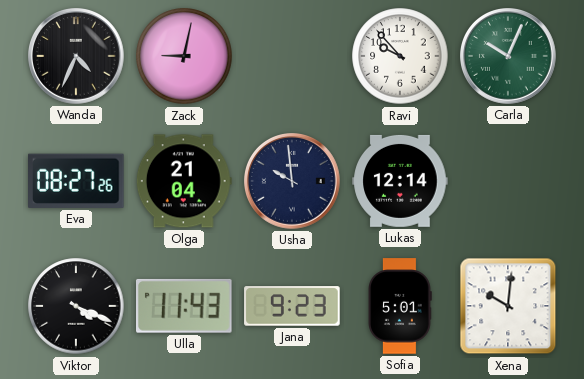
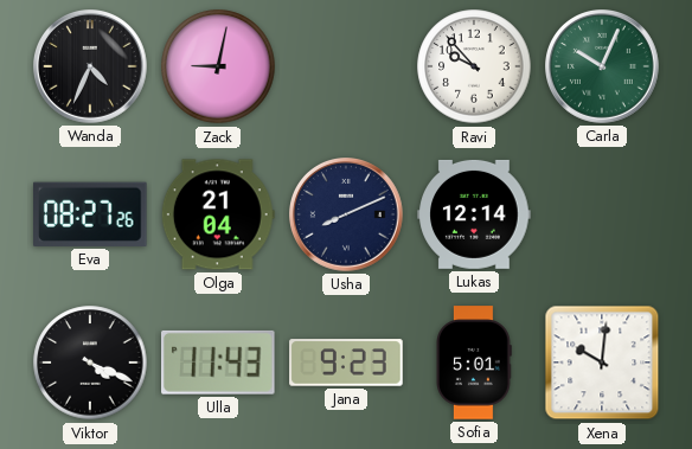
Usha: 9:59 -> 8:11 (347, 216)
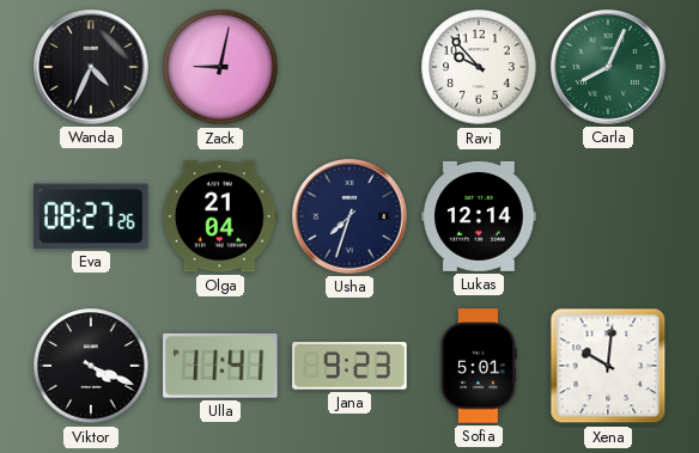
Carla: 10:04 -> 8:04 (609, 68)
Usha: 8:11 -> 7:33 (351, 218)
Ulla: 11:43 -> 11:41 (221, 366)
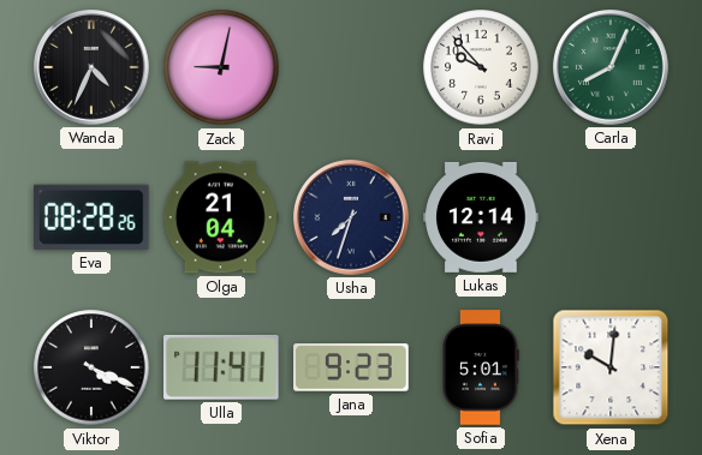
Eva: 08:27 -> 08:28 (93, 217)
